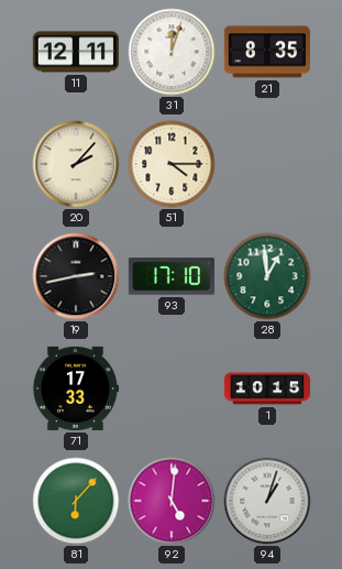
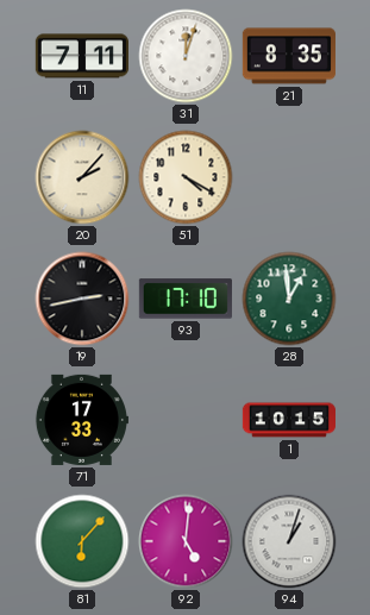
11: 12:11 -> 7:11 (82, 56)
51: 4:15 -> 4:20 (186, 177)
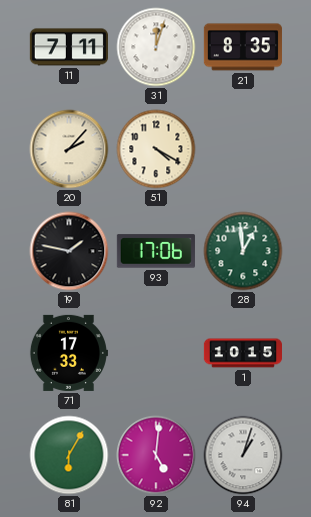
19: 2:43 -> 1:47 (69, 251)
93: 17:10 -> 17:06 (156, 251)
81: 6:07 -> 6:05 (69, 455)
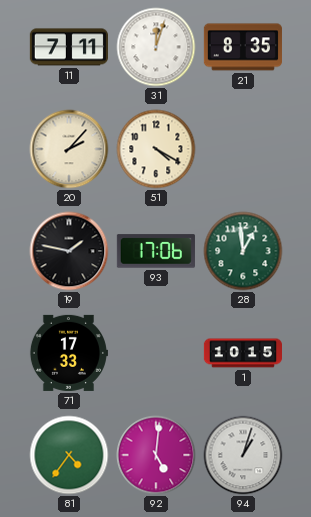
81: 6:05 -> 4:36 (69, 455)
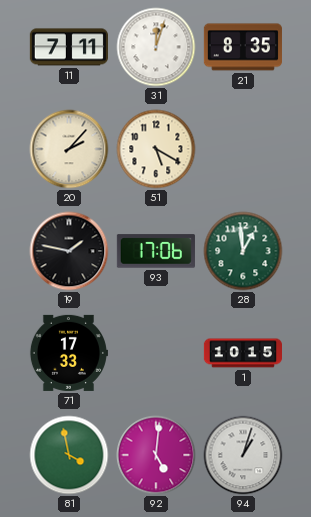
51: 4:20 -> 5:20 (156, 149)
81: 4:36 -> 3:58 (69, 455)
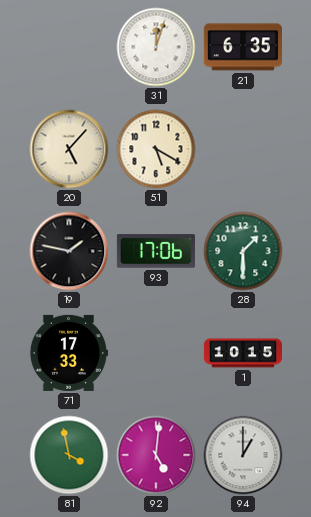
11: 7:11 -> none (69, 47)
21: 8:35 -> 6:35 (243, 47)
20: 2:07 -> 5:07 (69, 149)
28: 12:59 -> 1:30 (243, 251)
94: 1:03 -> 1:00 (243, 455)
